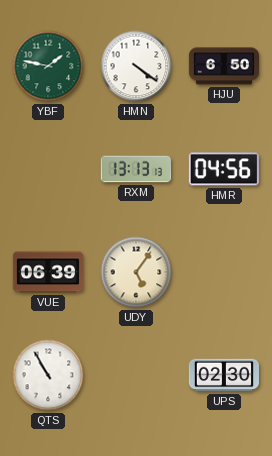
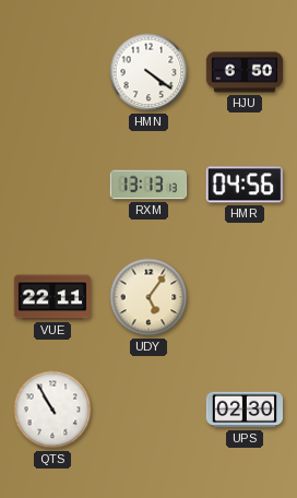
YBF: 1:47 -> none (48, 66)
VUE: 06:39 -> 22:11 (51, 297)
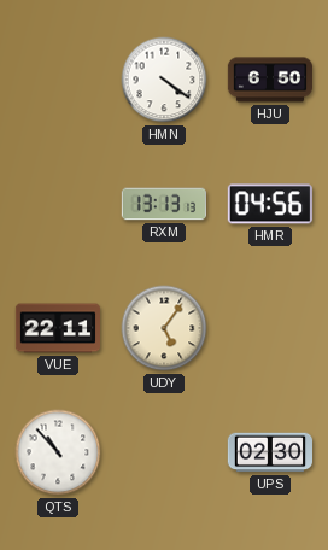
QTS: 10:55 -> 10:53 (58, 452)
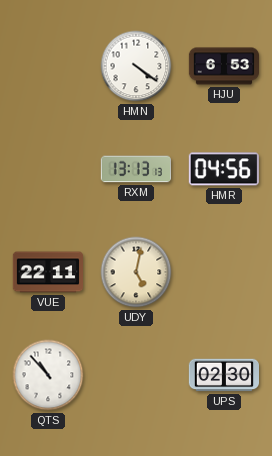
HJU: 6:50 -> 6:53 (224, 66)
UDY: 5:06 -> 5:02 (136, 272)
